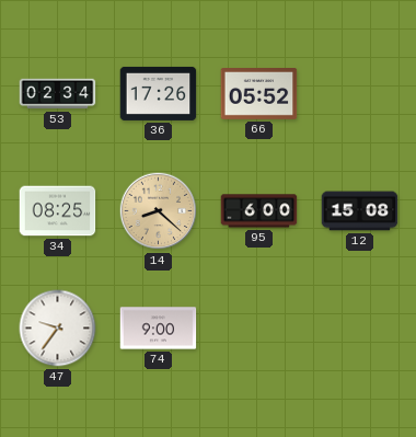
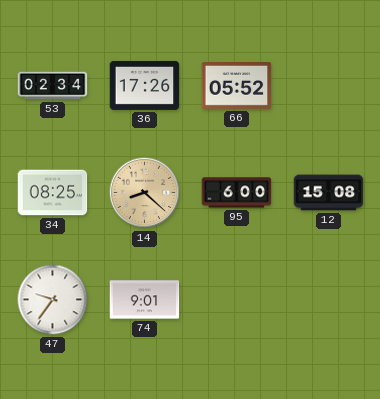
74: 9:00 -> 9:01 (145, 300)
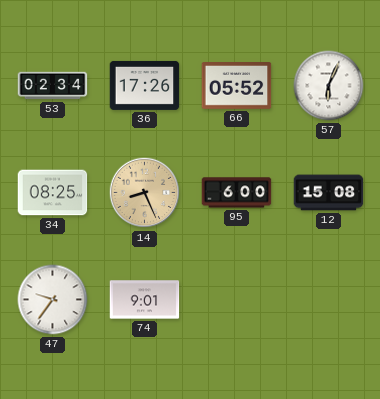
57: none -> 6:04 (329, 86)
14: 8:22 -> 8:26 (145, 193)
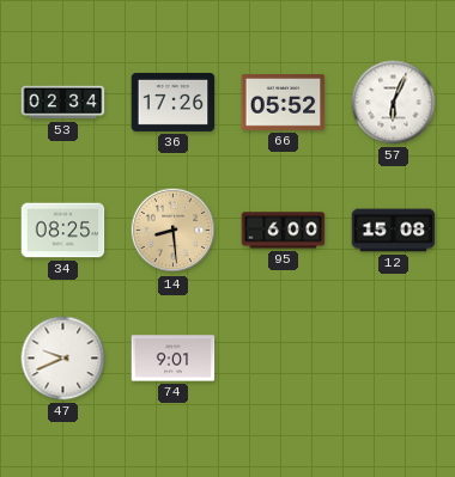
14: 8:26 -> 8:29 (174, 231)
47: 9:36 -> 9:41 (63, 359)
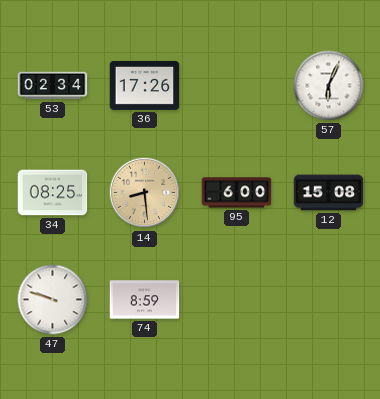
66: 05:52 -> none (284, 103)
47: 9:41 -> 9:48 (53, 300)
74: 9:01 -> 8:59 (145, 300)
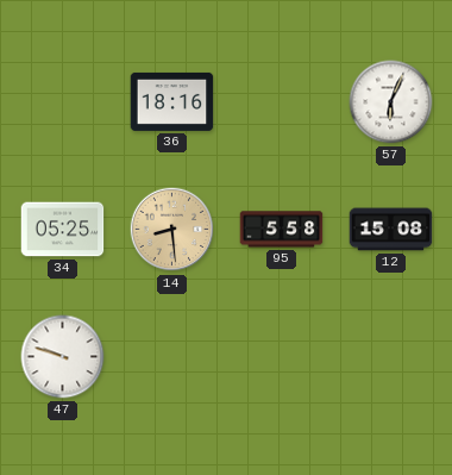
53: 02:34 -> none (53, 86)
36: 17:26 -> 18:16 (172, 101)
34: 08:25 -> 05:25 (63, 230)
95: 6:00 -> 5:58 (282, 230)
74: 8:59 -> none (145, 300)
